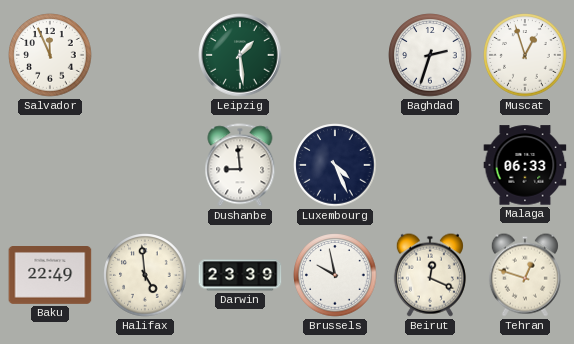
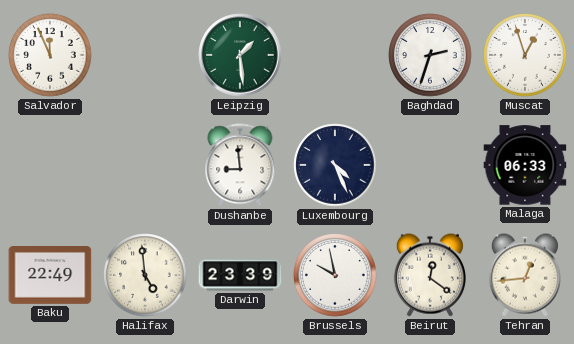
Beirut: 12:19 -> 12:21 (430, 275)
Tehran: 12:48 -> 12:44 (525, 275)
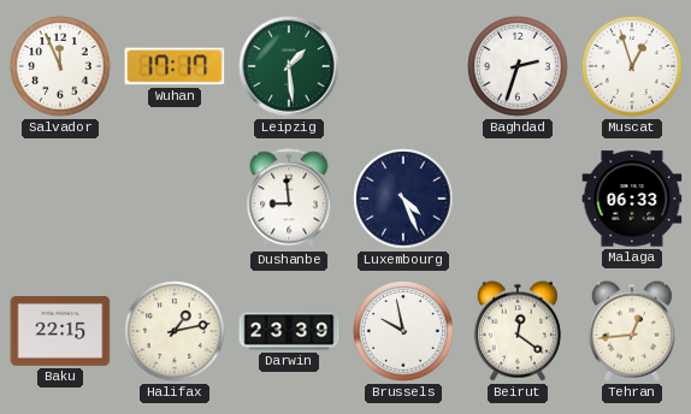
Wuhan: none -> 17:17 (175, 66)
Baku: 22:49 -> 22:15 (60, 332)
Halifax: 4:59 -> 1:13 (175, 331)
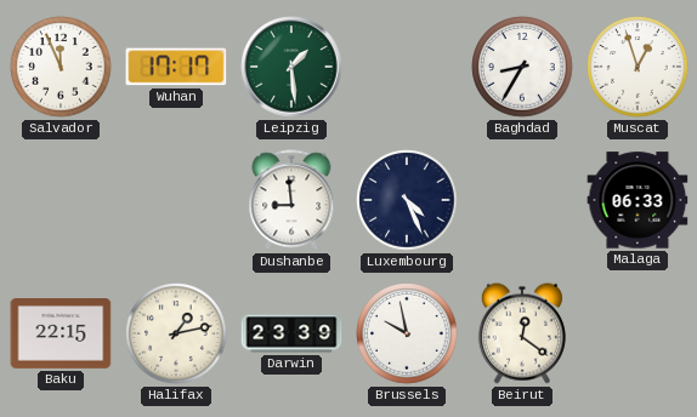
Baghdad: 2:33 -> 8:35 (522, 67)
Tehran: 12:44 -> none (632, 331)
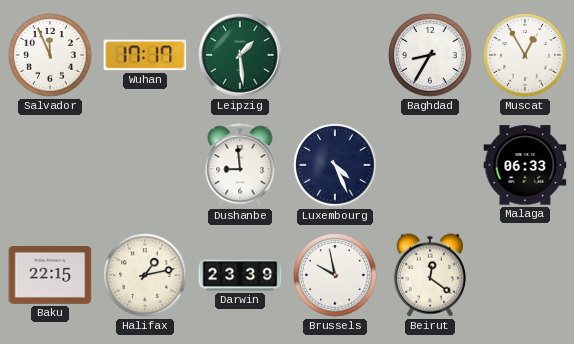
Muscat: 12:57 -> 12:55 (525, 55)
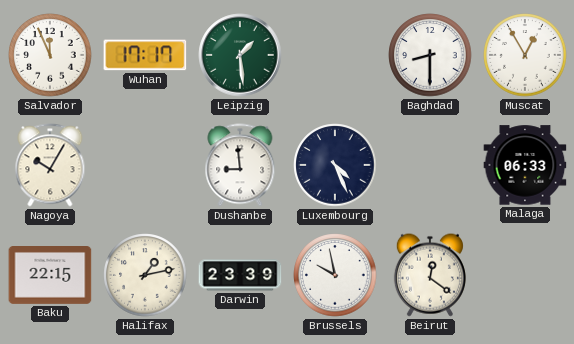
Baghdad: 8:35 -> 8:30 (430, 55)
Nagoya: none -> 10:05 (50, 165)
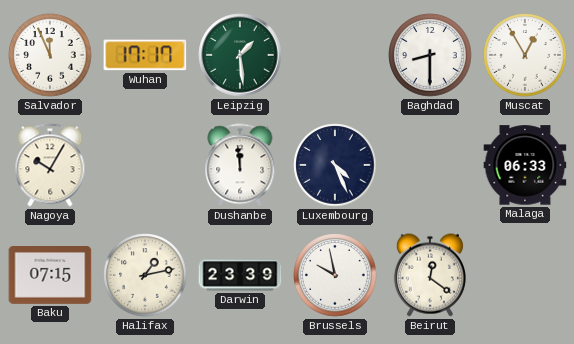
Dushanbe: 8:59 -> 11:59 (240, 165)
Baku: 22:15 -> 07:15 (50, 276)
